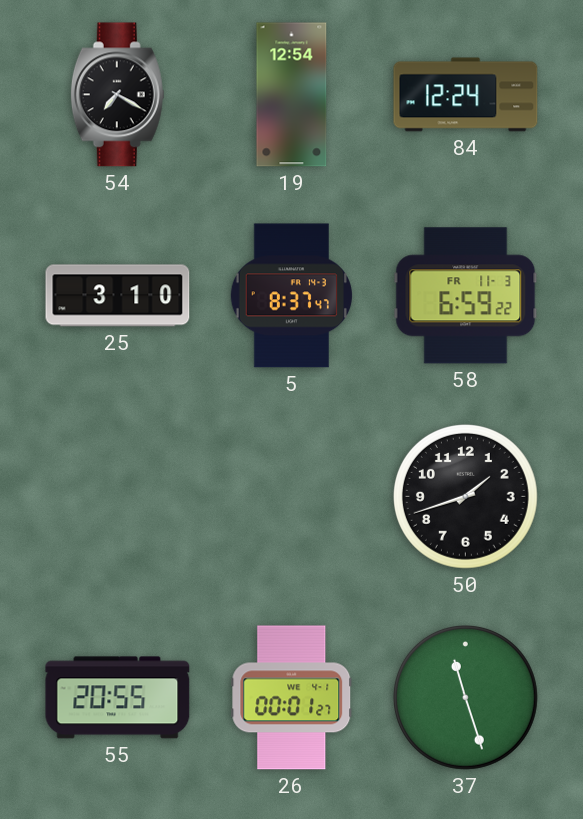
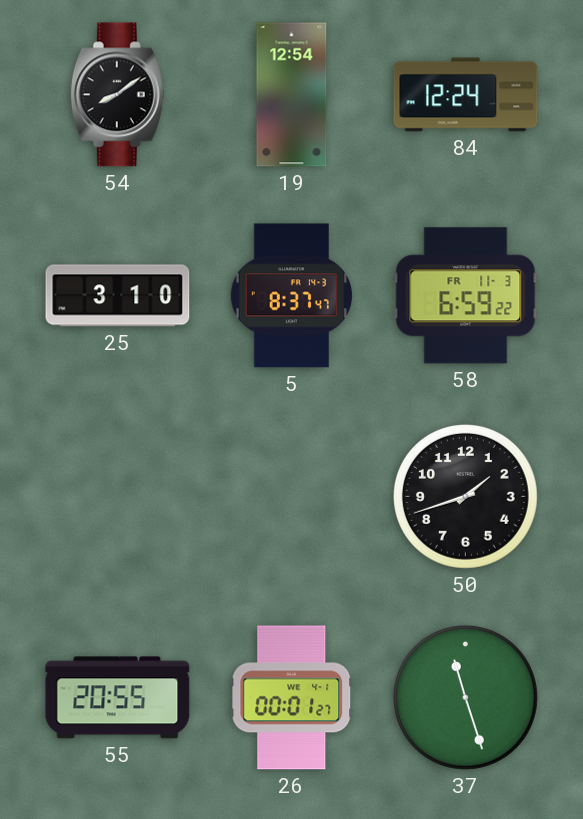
54: 7:20 -> 8:09 (117, 95)
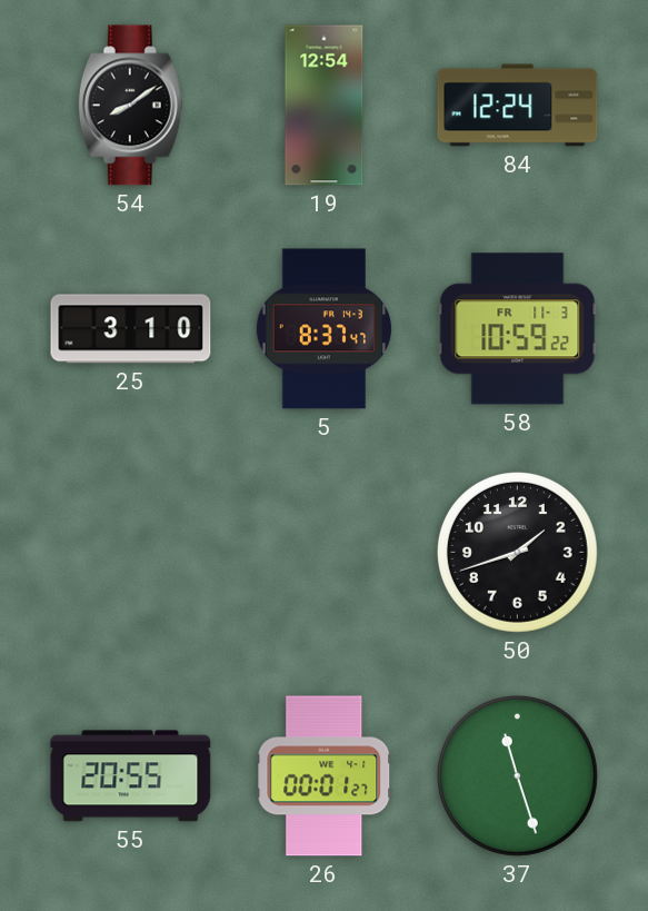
58: 6:59 -> 10:59 (518, 329)
